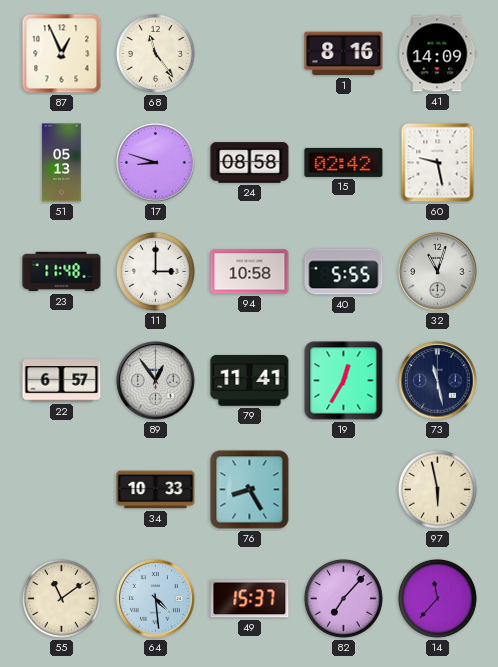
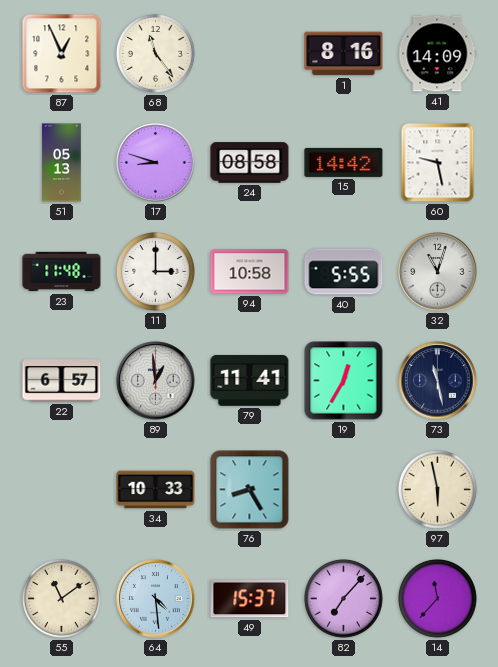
15: 02:42 -> 14:42 (344, 162)
89: 12:54 -> 12:59 (156, 381)
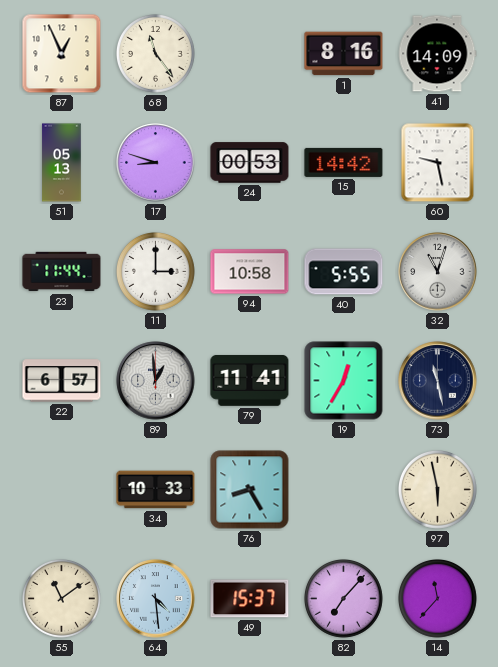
24: 08:58 -> 00:53 (250, 163)
23: 11:48 -> 11:44 (62, 272)
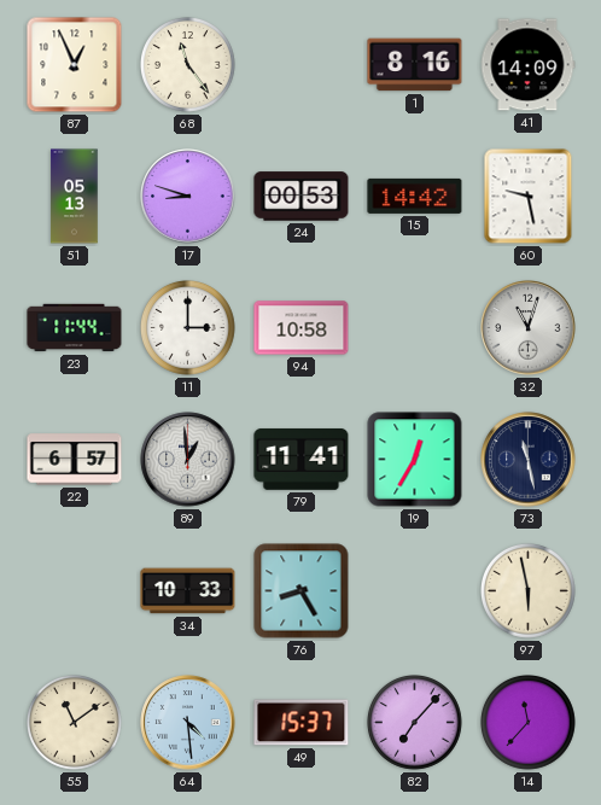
40: 5:55 -> none (344, 272)
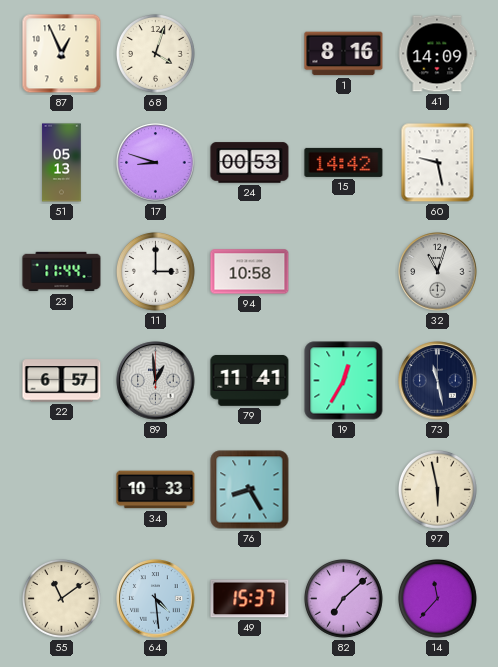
68: 11:24 -> 4:03 (156, 54)
82: 7:07 -> 7:08 (344, 599)
